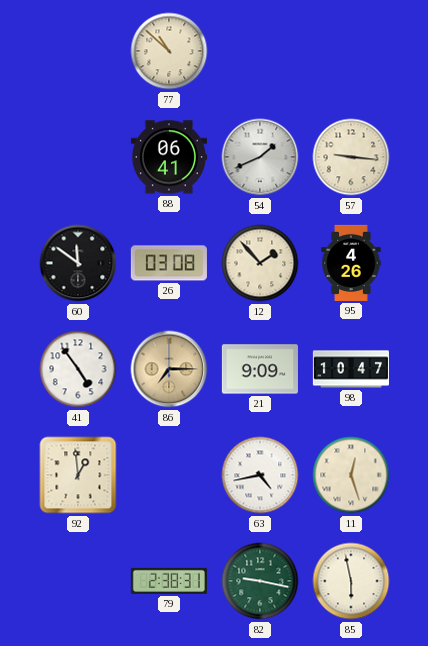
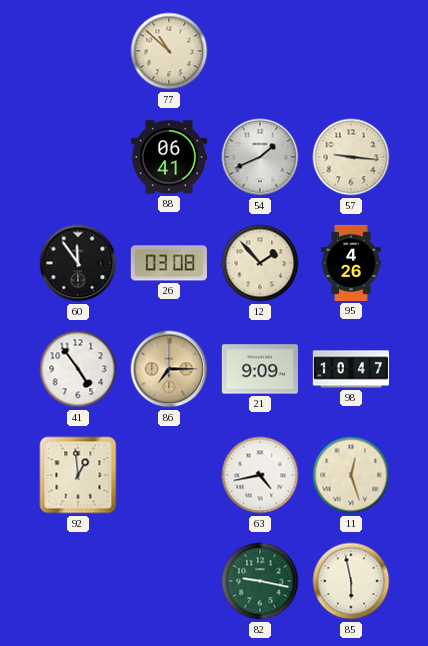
60: 11:51 -> 11:54 (78, 263)
79: 2:38 -> none (169, 581)
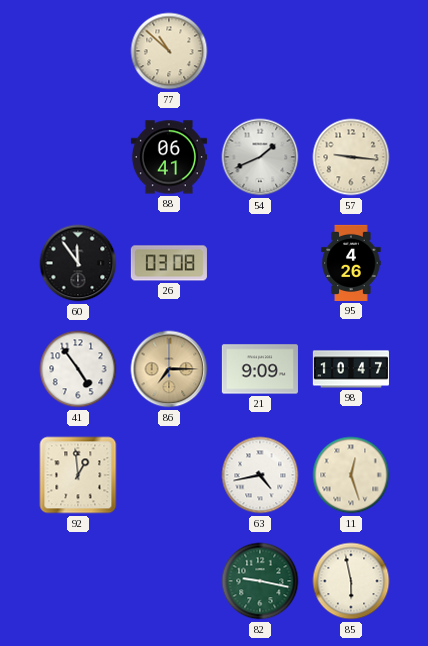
12: 1:53 -> none (260, 263)
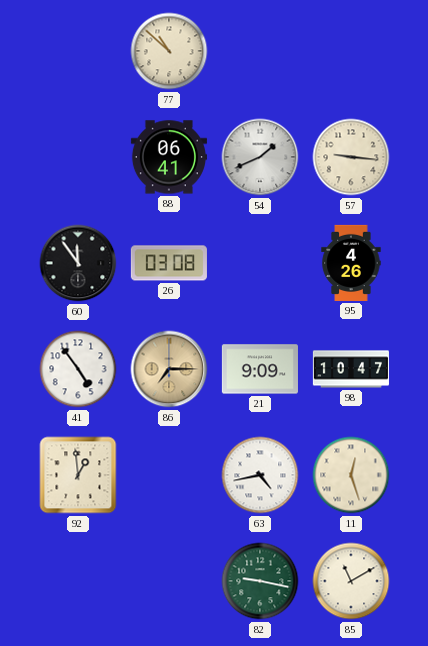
85: 5:58 -> 11:10 (351, 581)
